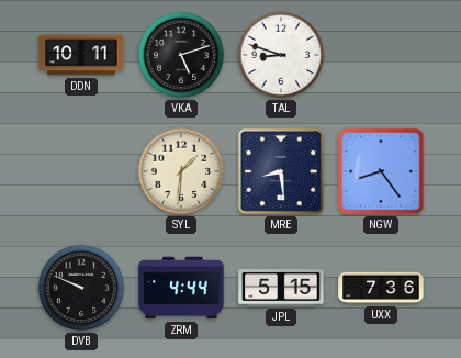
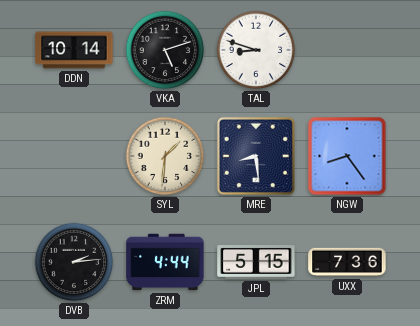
DDN: 10:11 -> 10:14 (74, 50)
DVB: 9:49 -> 2:14 (74, 262)
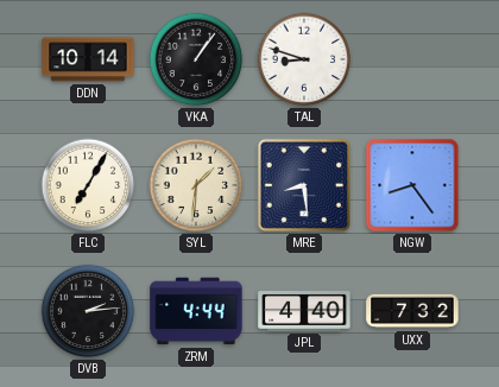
VKA: 5:12 -> 1:06 (196, 59)
FLC: none -> 7:05 (88, 185)
JPL: 5:15 -> 4:40 (304, 312)
UXX: 7:36 -> 7:32 (412, 311)
